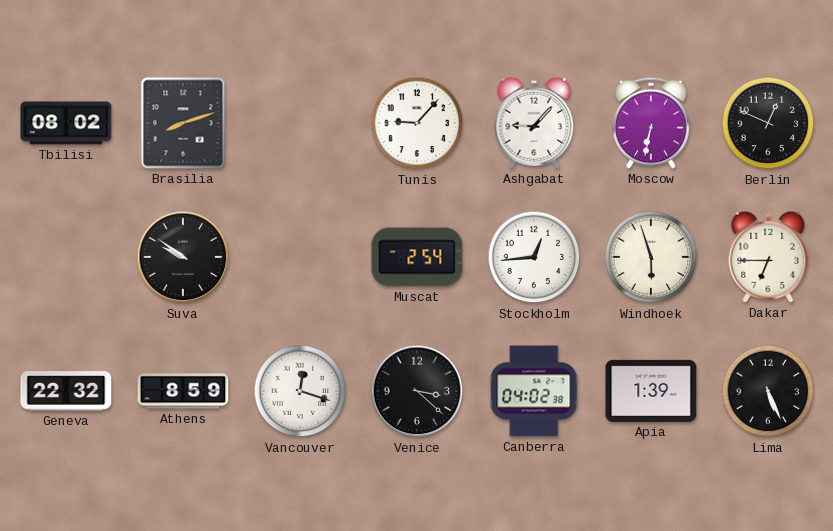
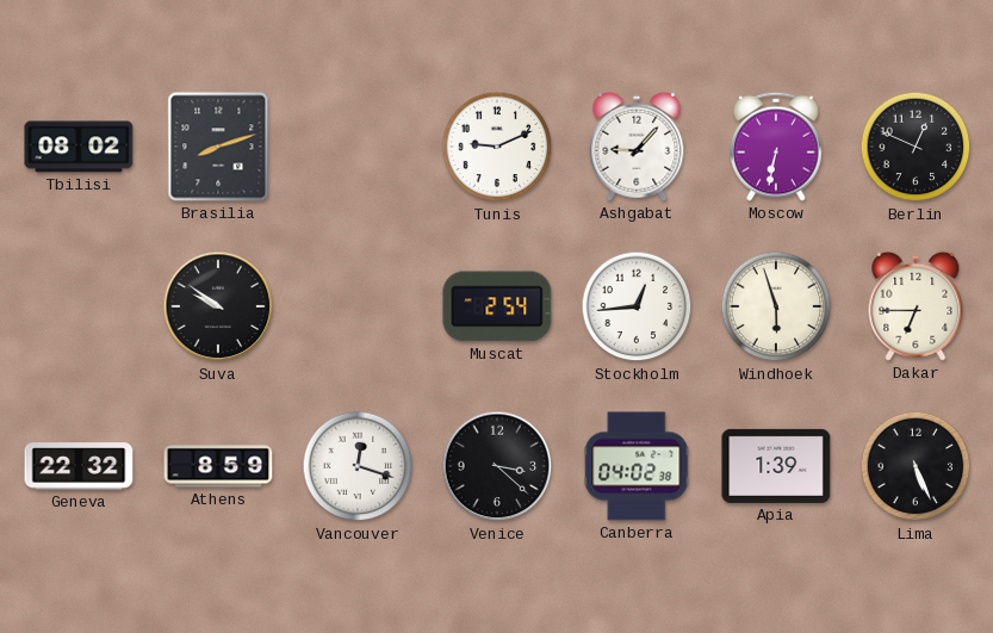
Tunis: 9:07 -> 9:11 (497, 147)
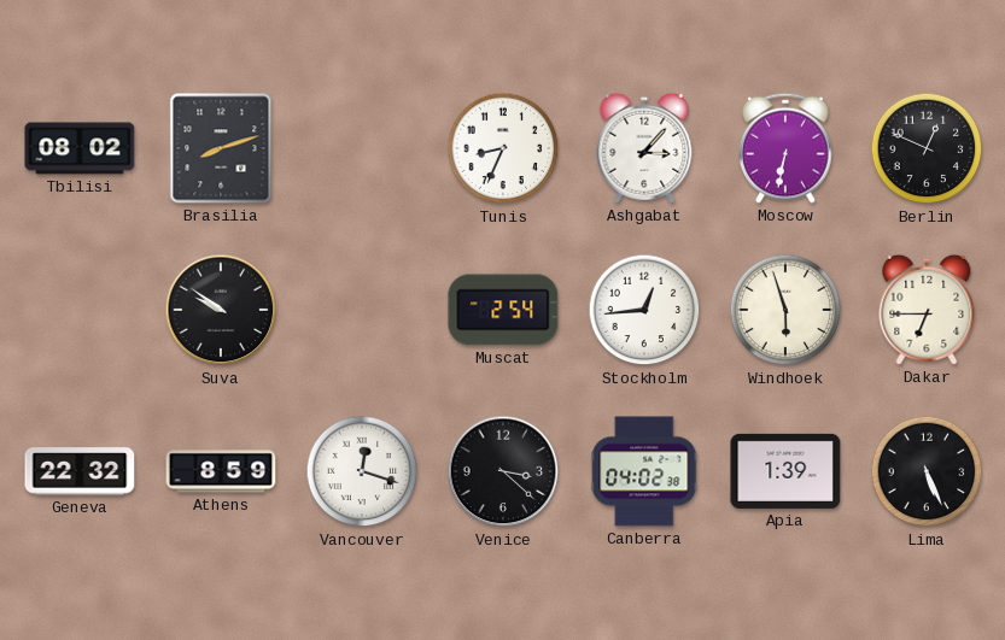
Tunis: 9:11 -> 8:34 (503, 148)
Ashgabat: 9:07 -> 3:07 (644, 148)
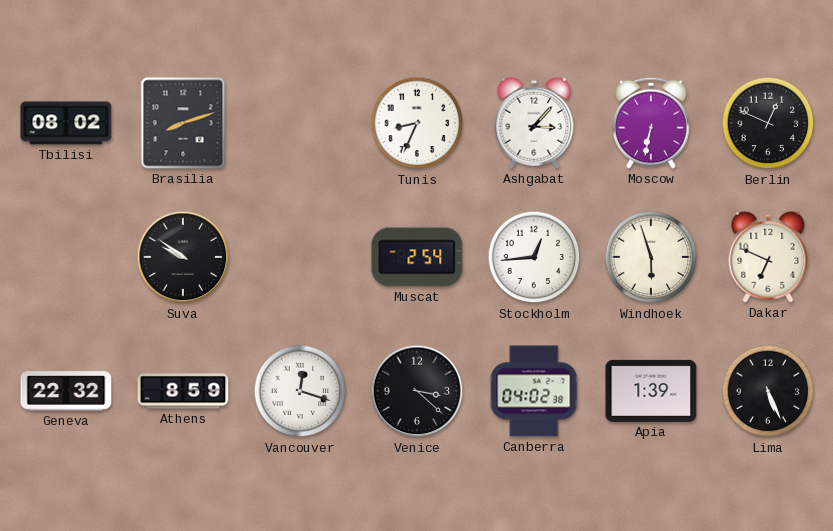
Dakar: 6:45 -> 6:49 (768, 257)
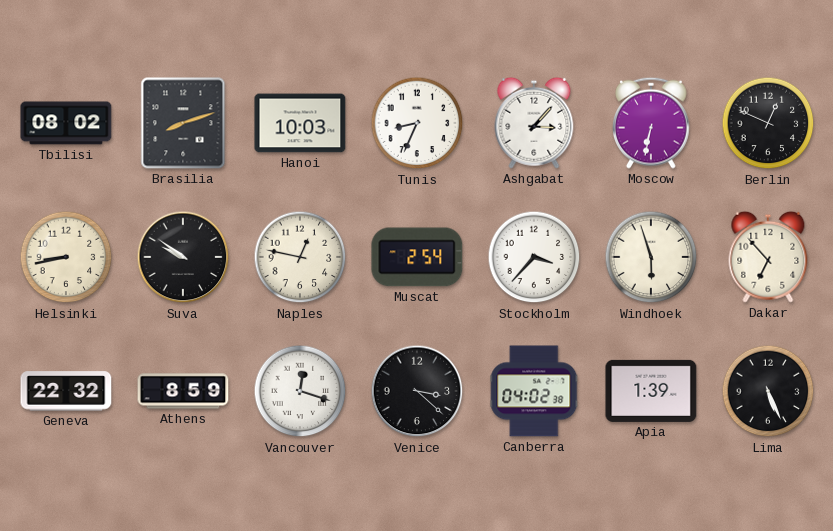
Hanoi: none -> 10:03 (300, 123)
Helsinki: none -> 8:43 (66, 257)
Naples: none -> 12:47 (300, 257)
Stockholm: 12:44 -> 3:37 (534, 257)
Dakar: 6:49 -> 6:53 (768, 257)
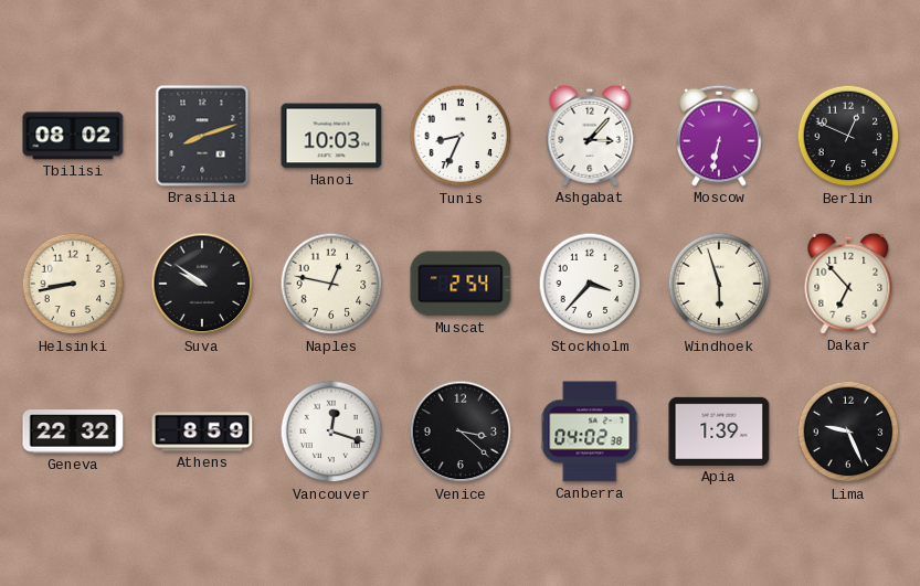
Lima: 5:26 -> 9:26 (848, 431)
